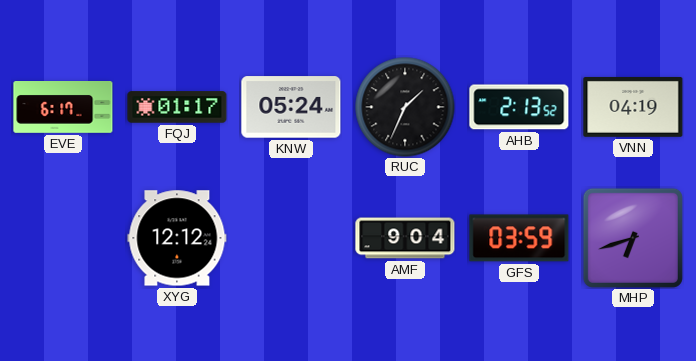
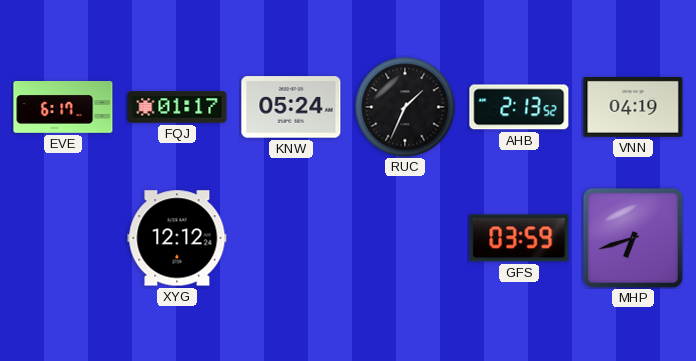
AMF: 9:04 -> none (405, 238)
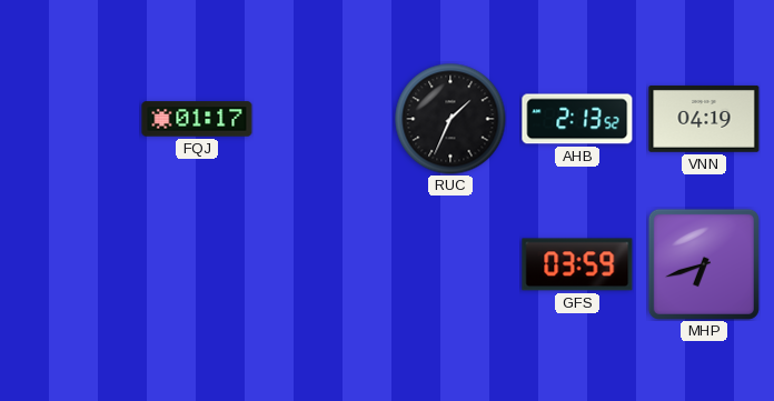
EVE: 6:17 -> none (63, 108)
KNW: 05:24 -> none (291, 107)
XYG: 12:12 -> none (177, 238)
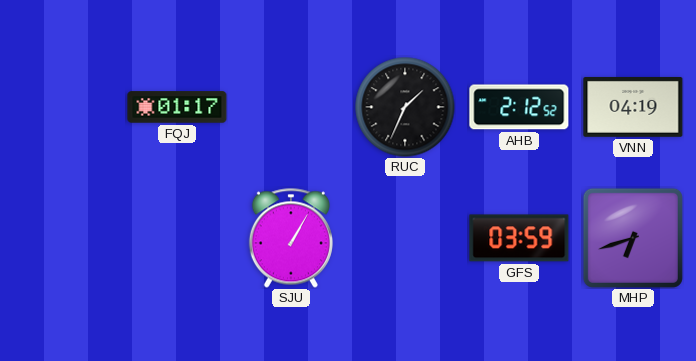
AHB: 2:13 -> 2:12 (519, 107)
SJU: none -> 1:05 (291, 238)
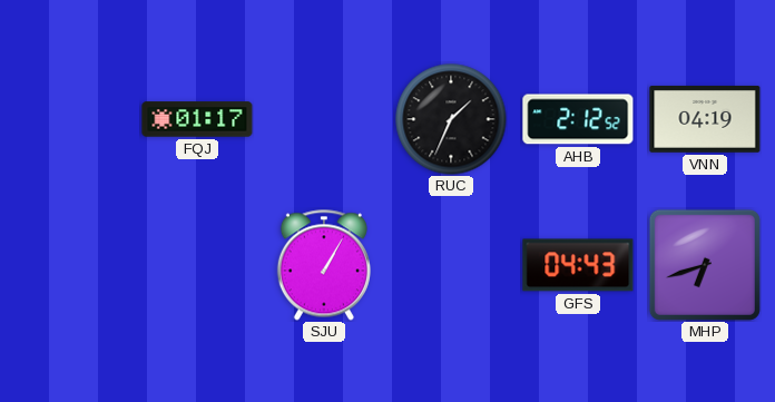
GFS: 03:59 -> 04:43 (578, 265)
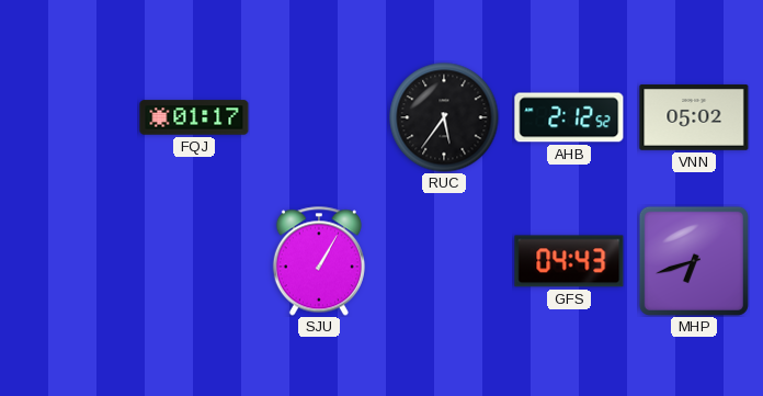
RUC: 1:34 -> 5:36 (444, 117)
VNN: 04:19 -> 05:02 (694, 117)
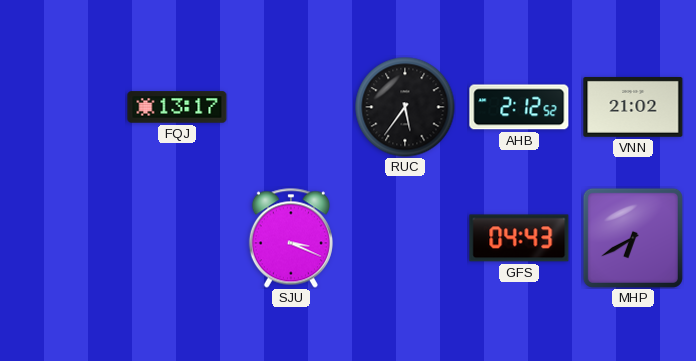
FQJ: 01:17 -> 13:17 (177, 107)
VNN: 05:02 -> 21:02 (633, 107)
SJU: 1:05 -> 3:19 (291, 238)
MHP: 6:42 -> 6:40 (633, 238)
